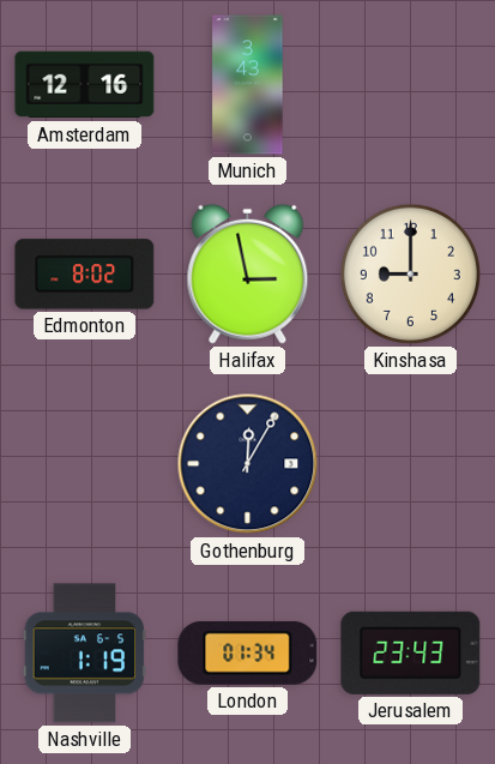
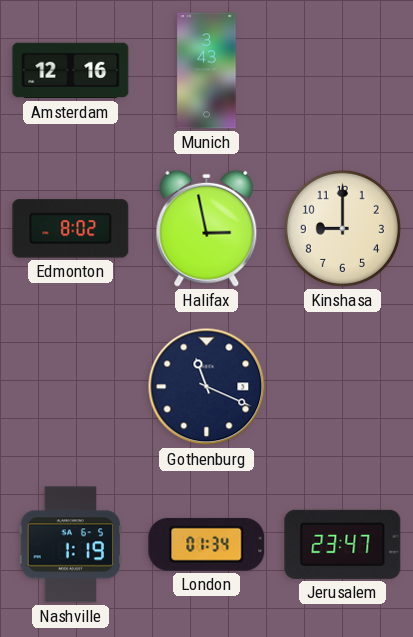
Gothenburg: 12:05 -> 11:19 (207, 387)
Jerusalem: 23:43 -> 23:47 (343, 544)
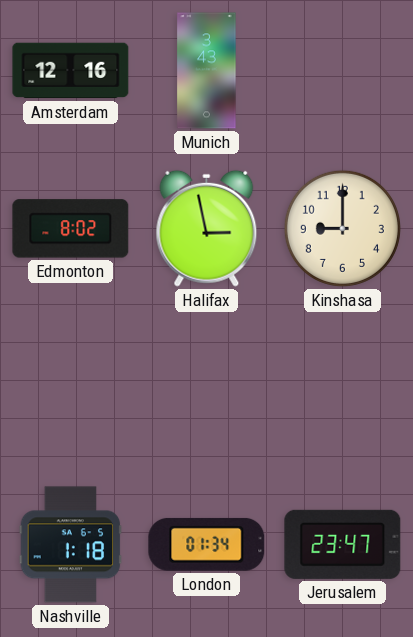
Gothenburg: 11:19 -> none (207, 387)
Nashville: 1:19 -> 1:18 (71, 545)
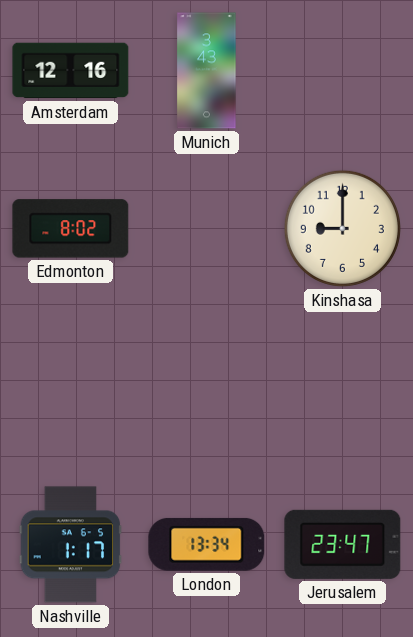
Halifax: 2:58 -> none (207, 228)
Nashville: 1:18 -> 1:17 (71, 545)
London: 01:34 -> 13:34 (207, 544)
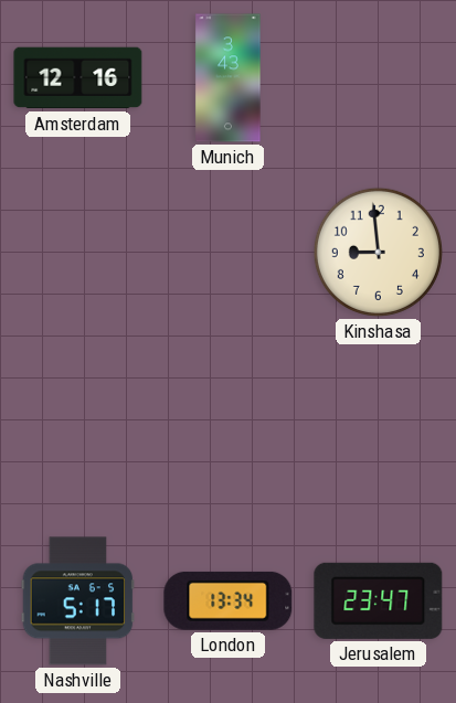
Edmonton: 8:02 -> none (71, 229)
Kinshasa: 9:00 -> 8:59 (378, 252)
Nashville: 1:17 -> 5:17 (78, 601)
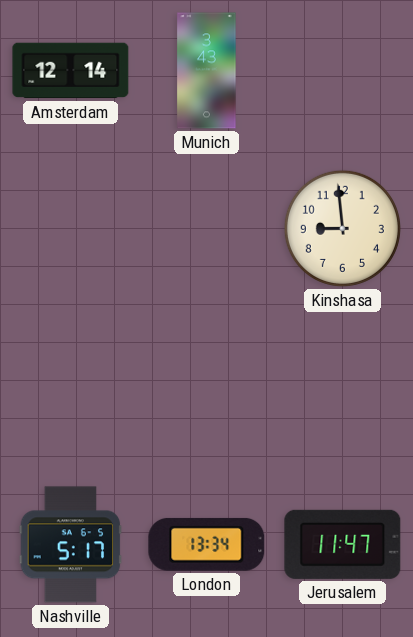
Amsterdam: 12:16 -> 12:14 (71, 71)
Jerusalem: 23:47 -> 11:47 (343, 544)
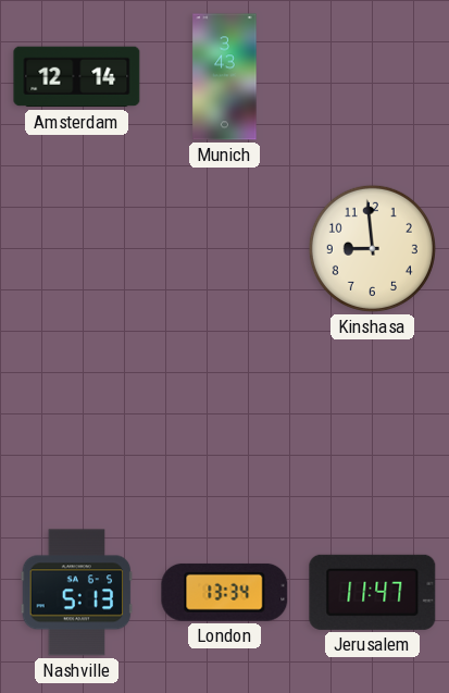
Nashville: 5:17 -> 5:13 (77, 593)
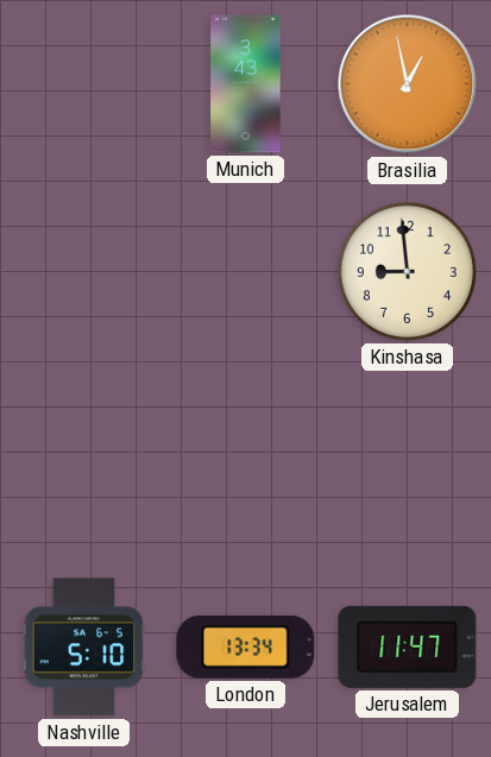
Amsterdam: 12:14 -> none (77, 77)
Brasilia: none -> 12:58 (408, 84)
Nashville: 5:13 -> 5:10 (84, 648)
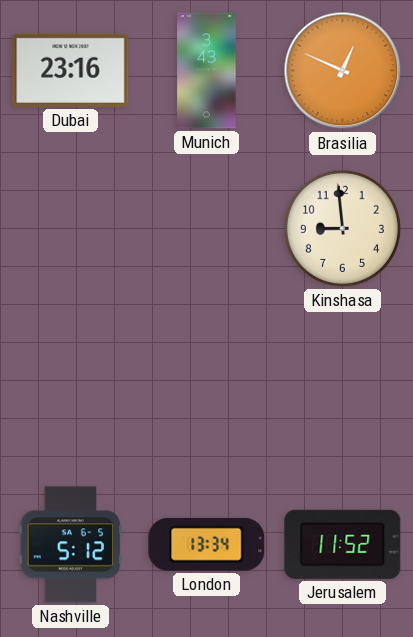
Dubai: none -> 23:16 (71, 70)
Brasilia: 12:58 -> 12:49 (343, 71)
Nashville: 5:10 -> 5:12 (71, 545)
Jerusalem: 11:47 -> 11:52 (343, 544)
